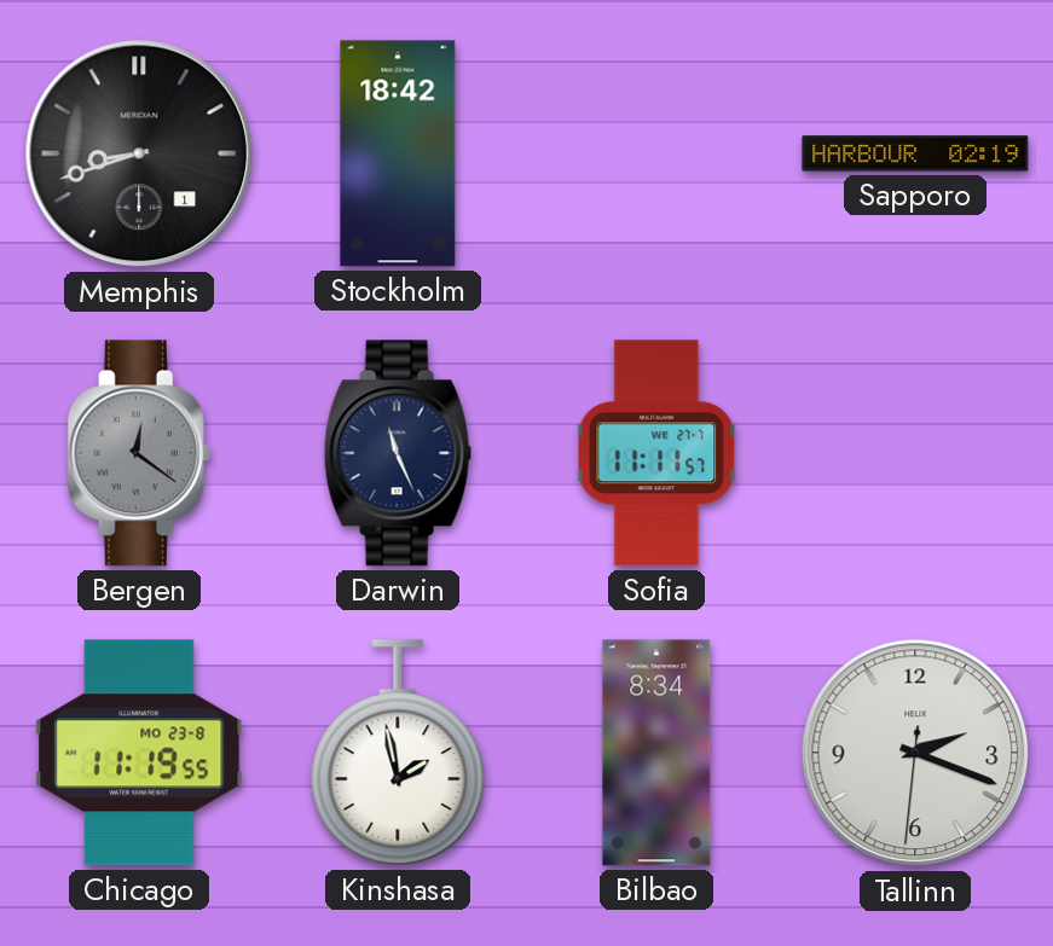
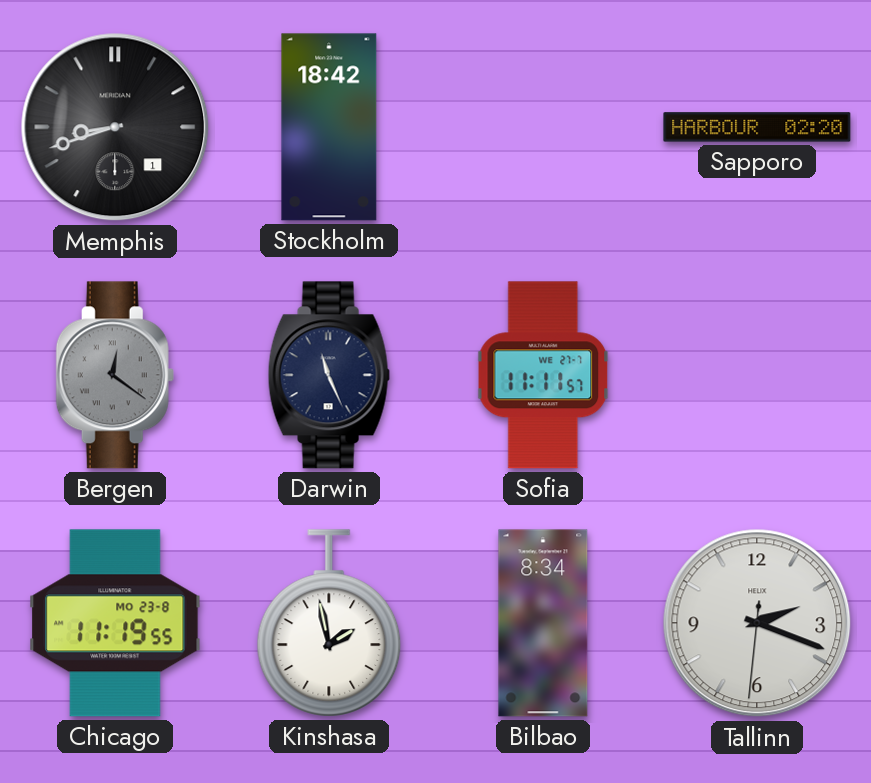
Sapporo: 02:19 -> 02:20 (757, 127)
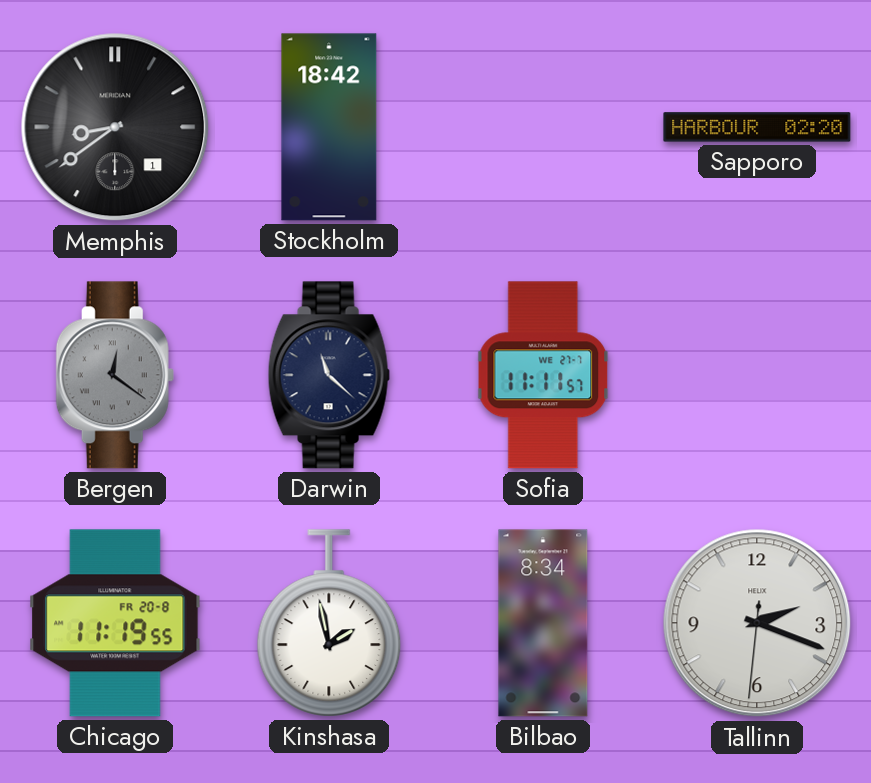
Memphis: 8:42 -> 8:39 (115, 127)
Darwin: 11:26 -> 11:22 (329, 375)
Chicago date: MO 23-8 -> FR 20-8 (115, 623)
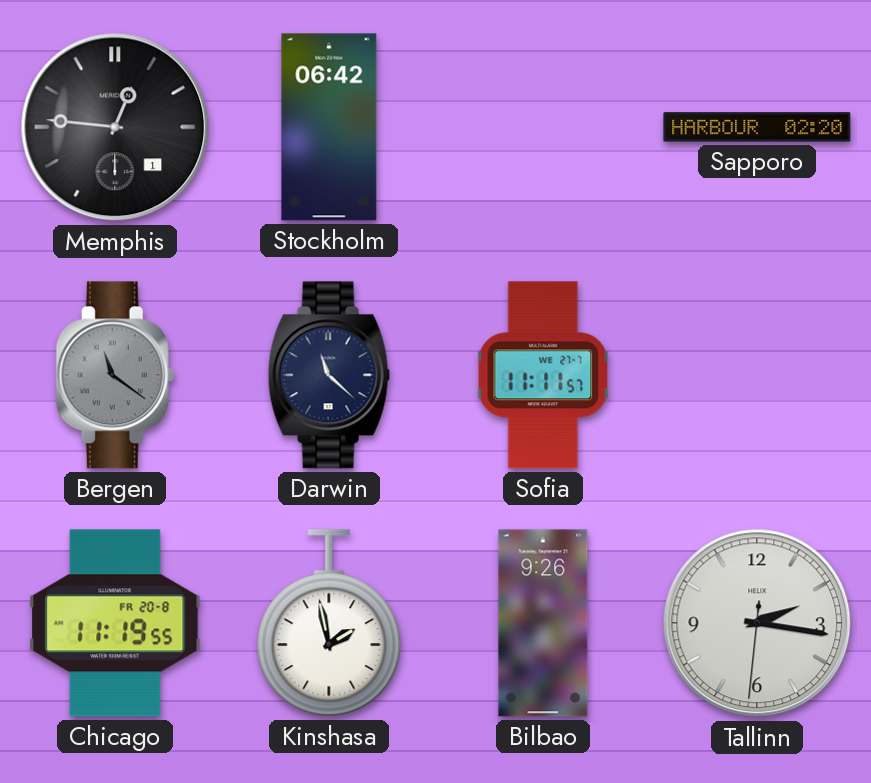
Memphis: 8:39 -> 12:46 (115, 127)
Stockholm: 18:42 -> 06:42 (329, 127)
Bergen: 12:21 -> 11:21 (115, 375)
Bilbao: 8:34 -> 9:26 (543, 623)
Tallinn: 2:18 -> 2:16 (757, 623)
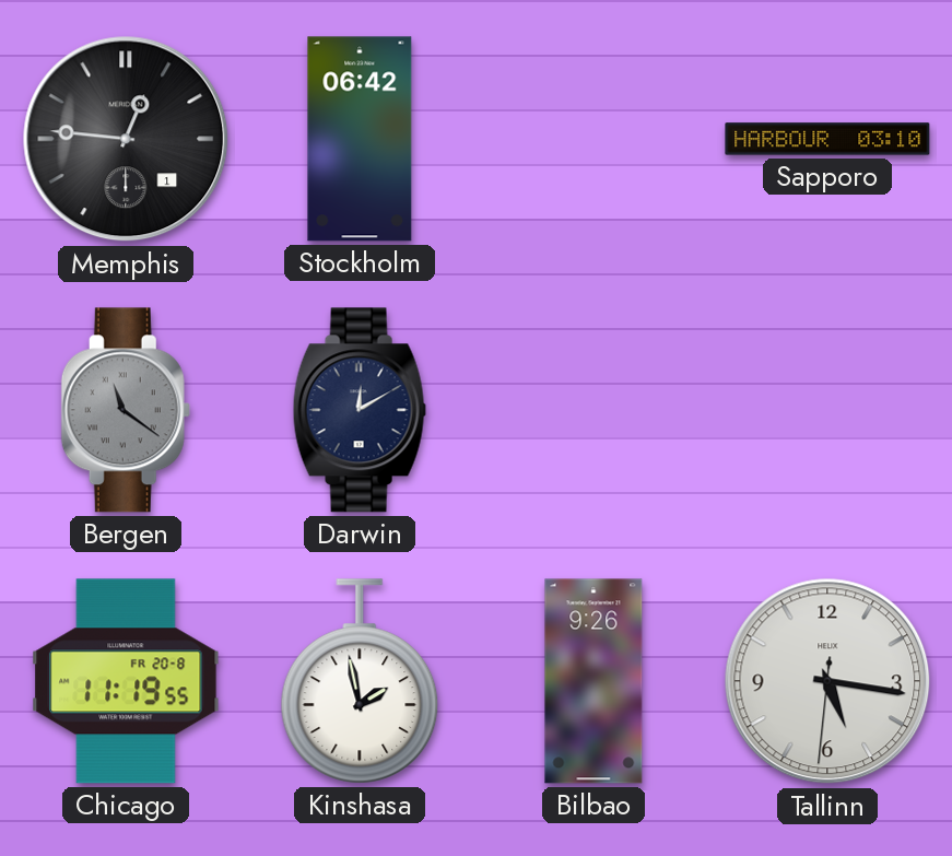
Sapporo: 02:20 -> 03:10 (827, 139)
Darwin: 11:22 -> 12:10 (360, 410)
Sofia: 11:11 -> none (543, 375)
Tallinn: 2:16 -> 5:16 (827, 681)
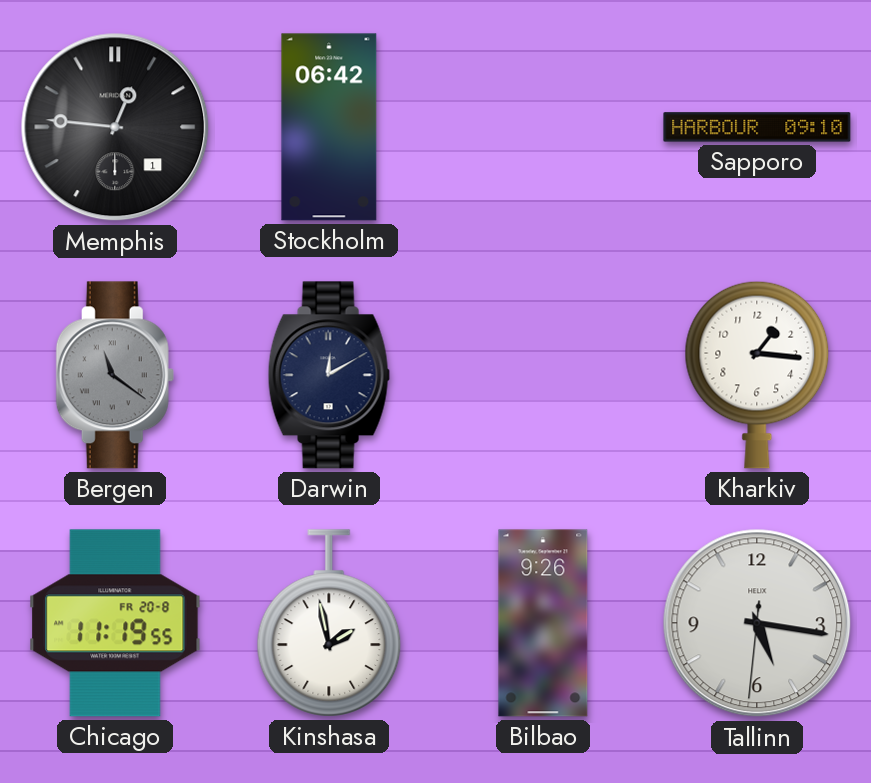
Sapporo: 03:10 -> 09:10 (757, 127)
Kharkiv: none -> 1:16 (757, 375)
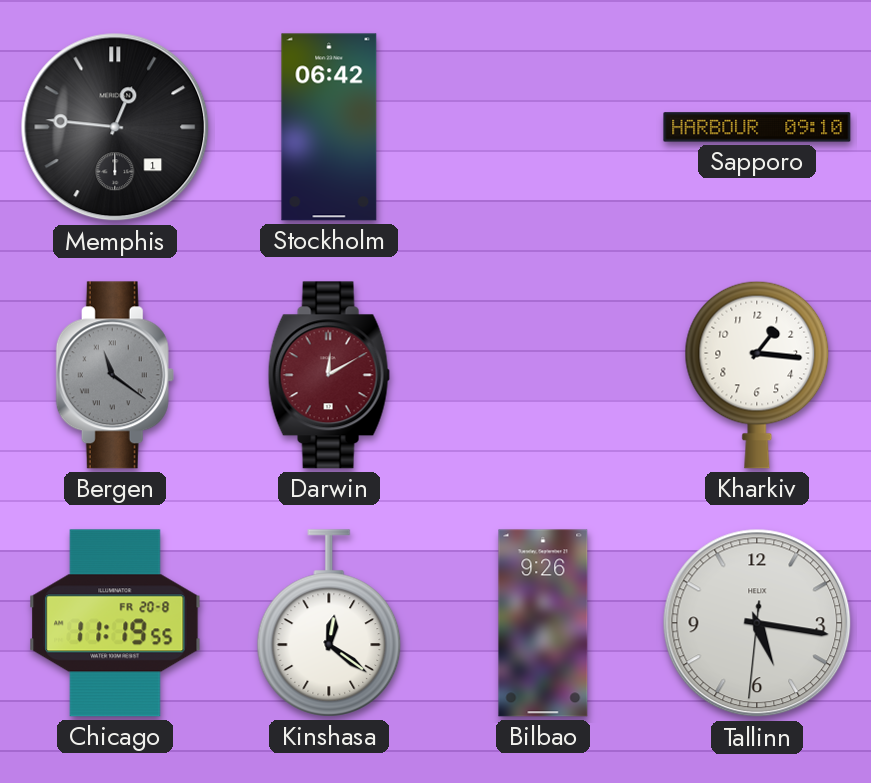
Darwin dial: navy -> burgundy (329, 375)
Kinshasa: 1:58 -> 12:21 (329, 623)
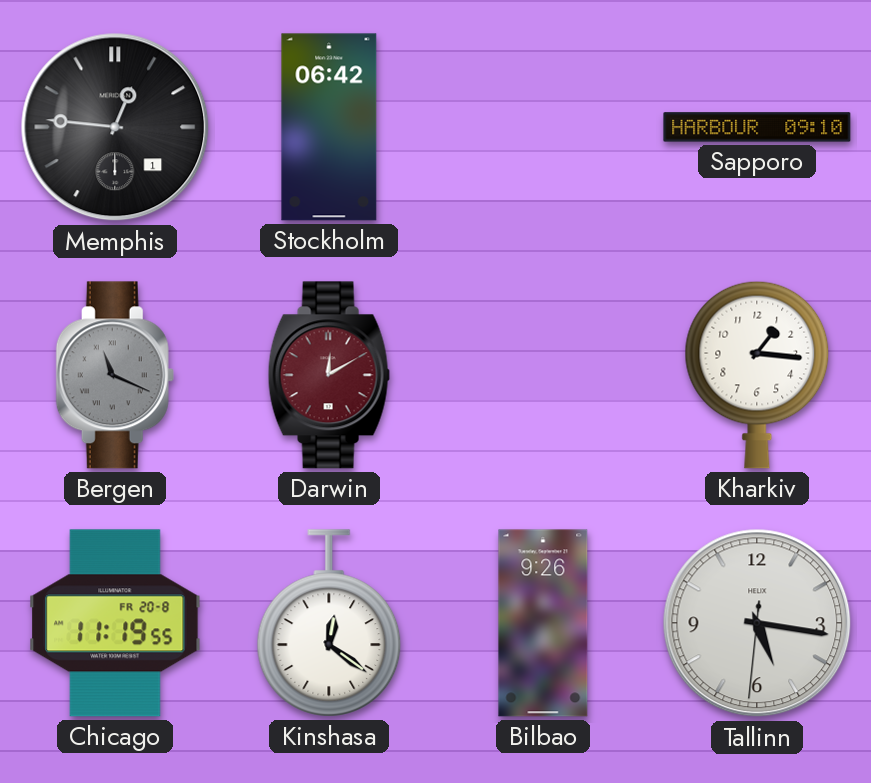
Bergen: 11:21 -> 11:19 (115, 375)
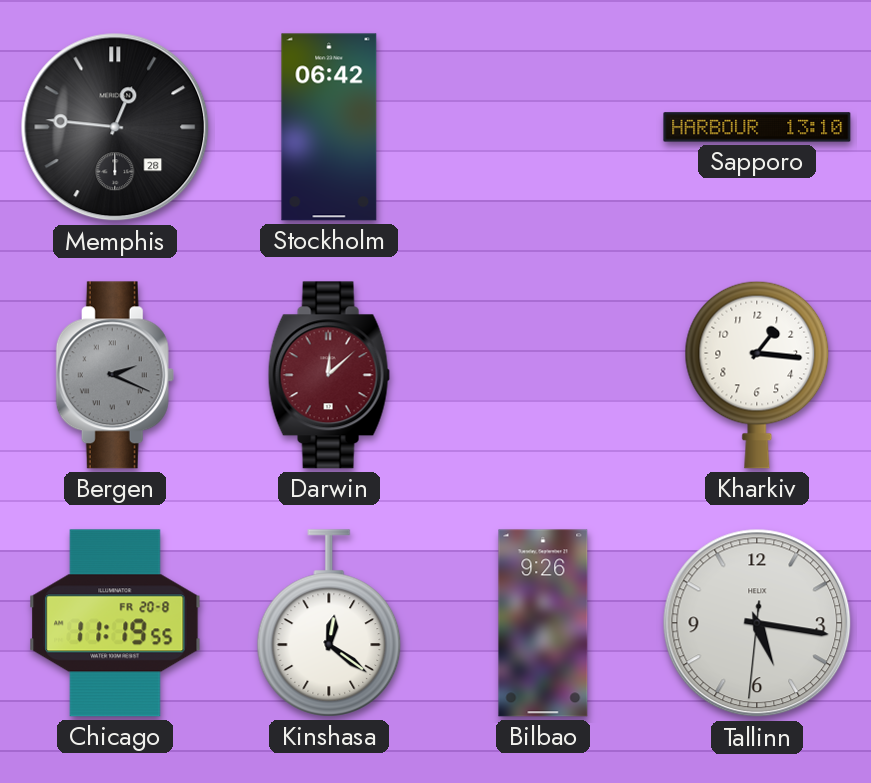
Memphis date: 1 -> 28 (115, 127)
Sapporo: 09:10 -> 13:10 (757, 127)
Bergen: 11:19 -> 2:19 (115, 375)
Darwin: 12:10 -> 12:08 (329, 375)
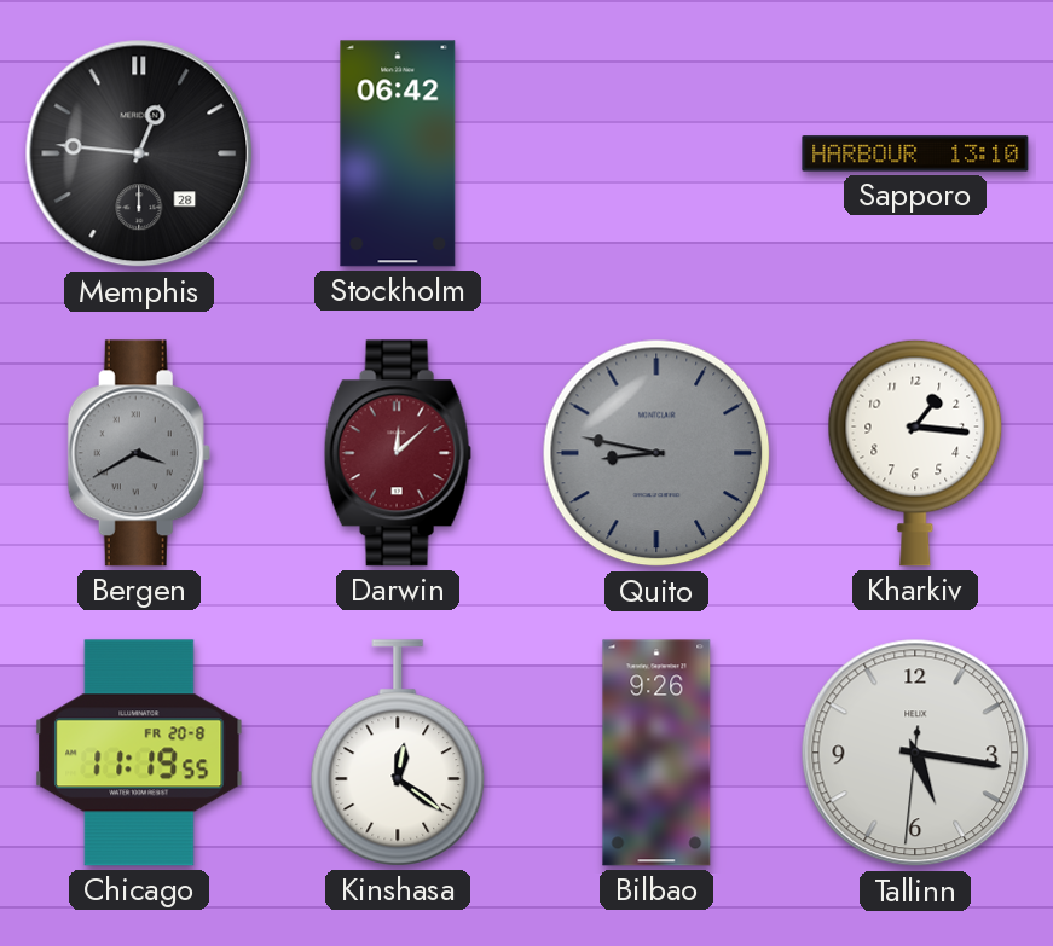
Bergen: 2:19 -> 3:40 (139, 453)
Quito: none -> 8:47 (656, 453)
